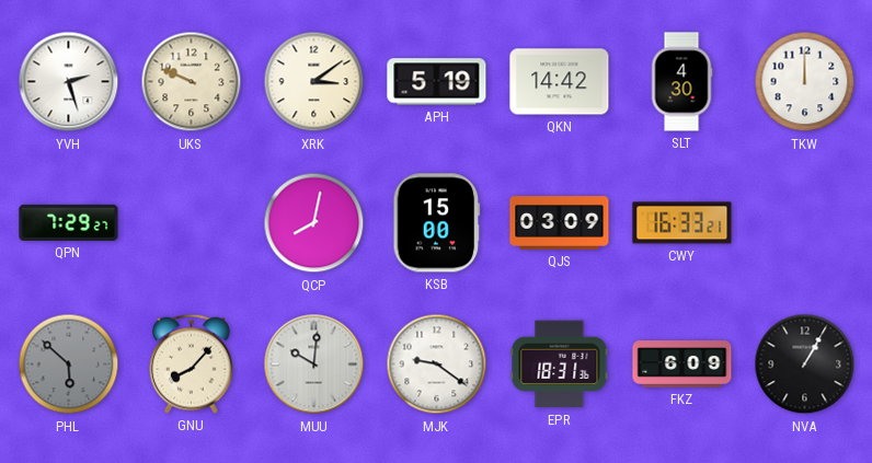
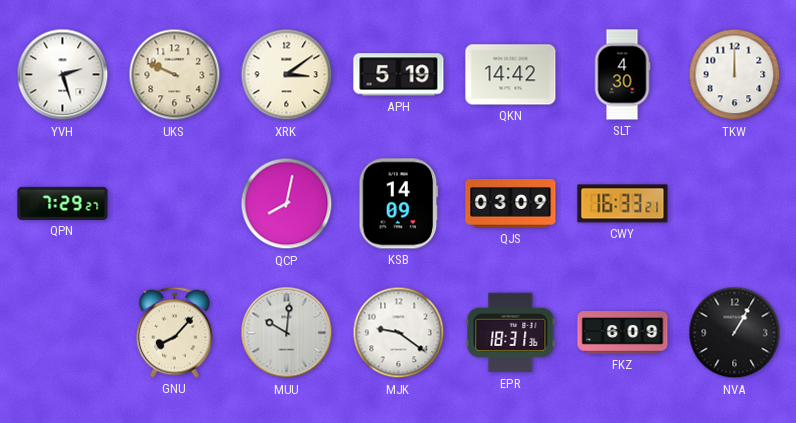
KSB: 15:00 -> 14:09 (399, 204)
PHL: 5:52 -> none (69, 364)
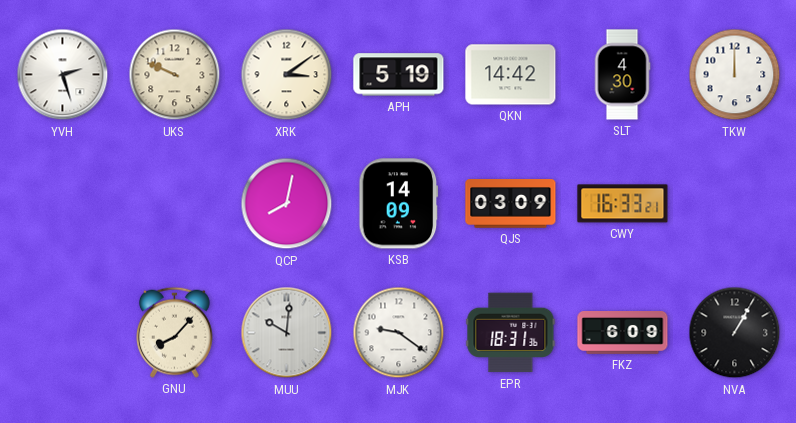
QPN: 7:29 -> none (63, 203)
